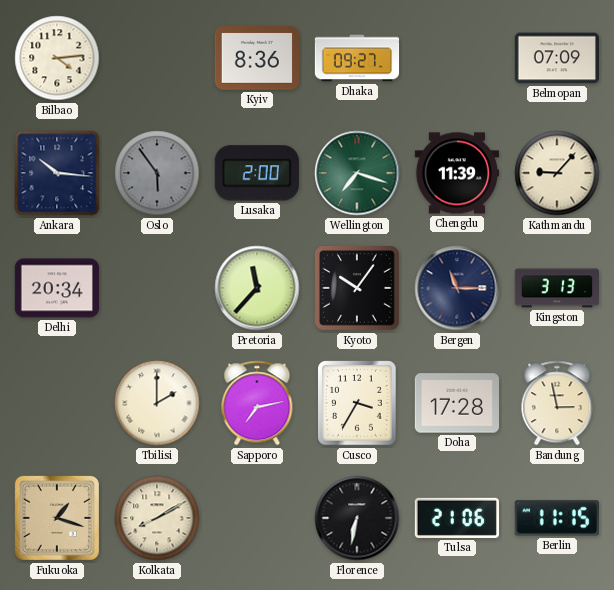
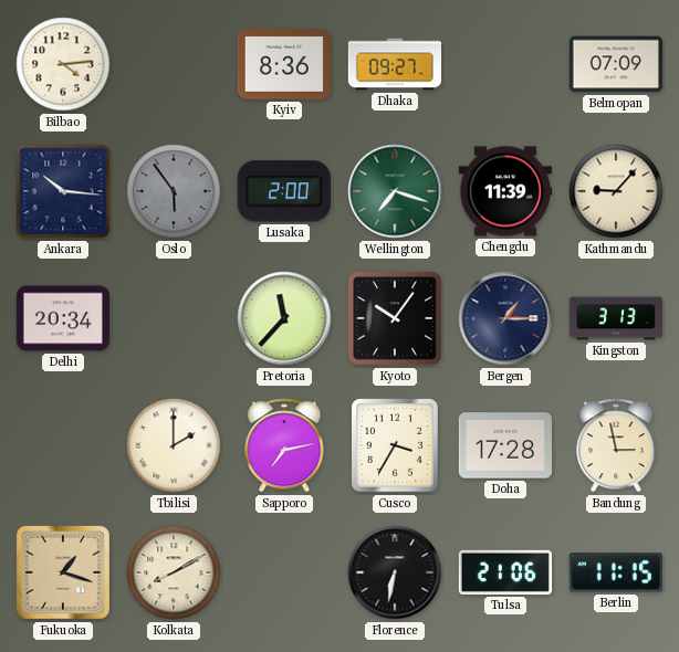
Bergen: 11:15 -> 1:15 (505, 318)
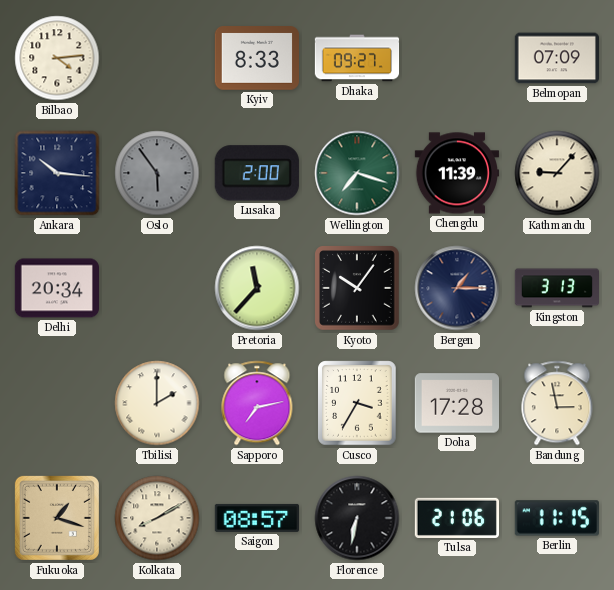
Kyiv: 8:36 -> 8:33 (256, 58)
Saigon: none -> 08:57 (256, 518)
